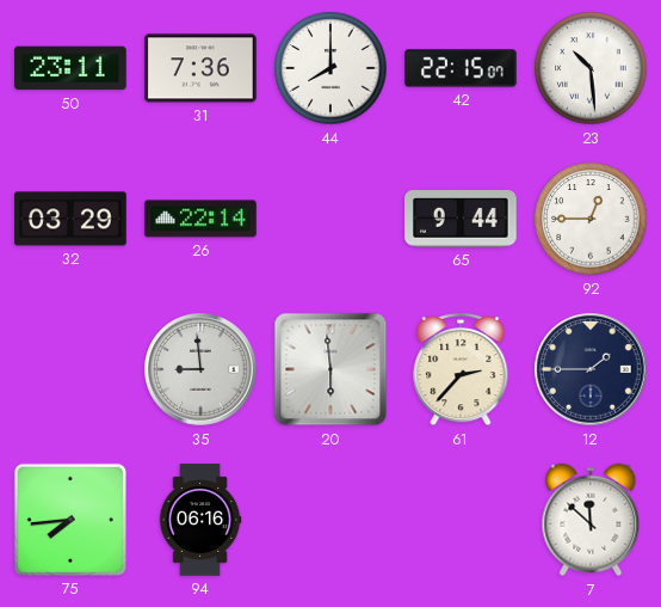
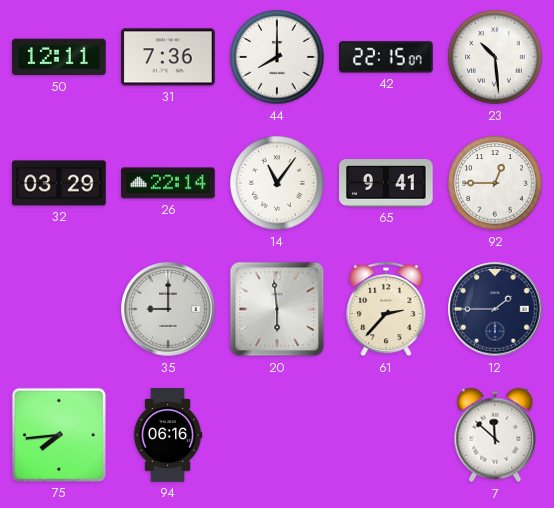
50: 23:11 -> 12:11 (59, 57)
14: none -> 11:06 (277, 183)
65: 9:44 -> 9:41 (386, 183)
35: 8:59 -> 9:00 (168, 309)
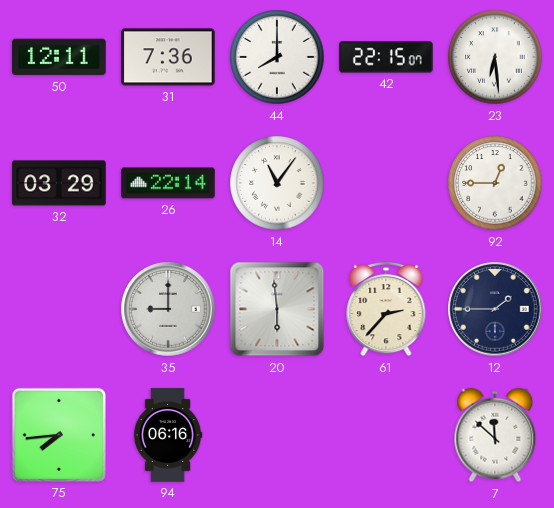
23: 10:29 -> 6:29 (495, 57)
65: 9:41 -> none (386, 183)
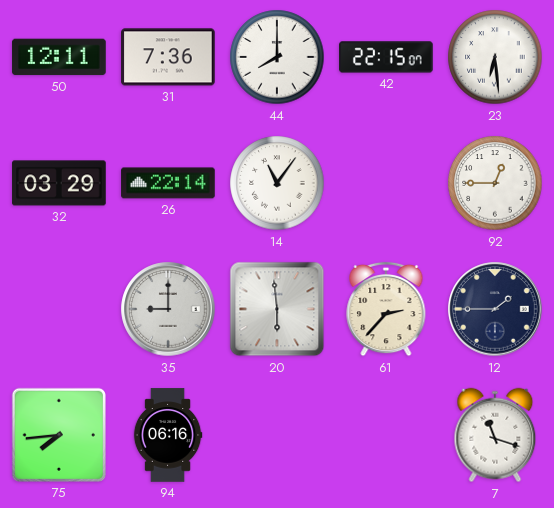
7: 11:52 -> 11:18 (495, 435)
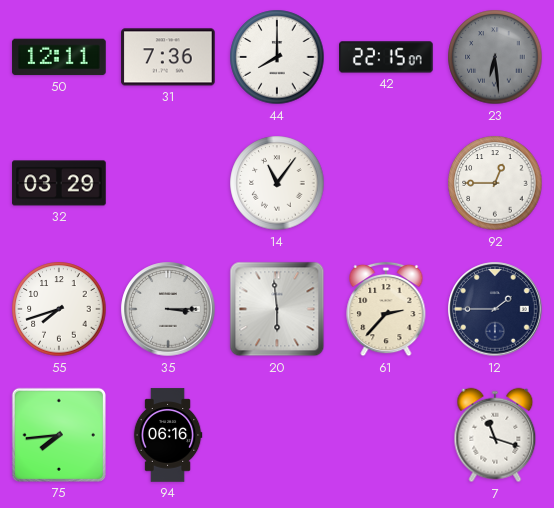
23 dial: white -> grey (495, 57)
26: 22:14 -> none (168, 183)
55: none -> 7:42 (59, 309)
35: 9:00 -> 3:15 (168, 309)
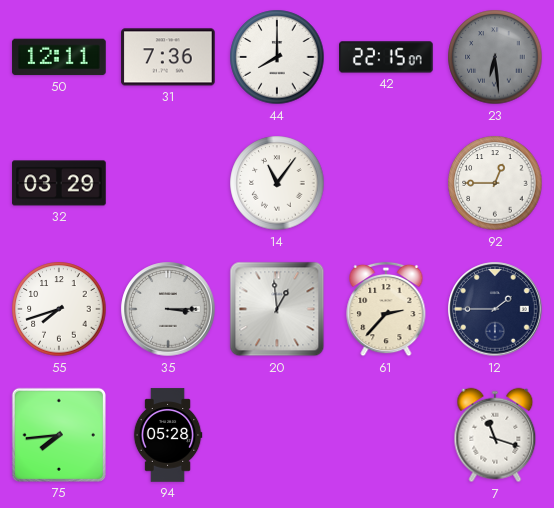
20: 5:59 -> 12:59 (277, 309)
94: 06:16 -> 05:28 (168, 435)
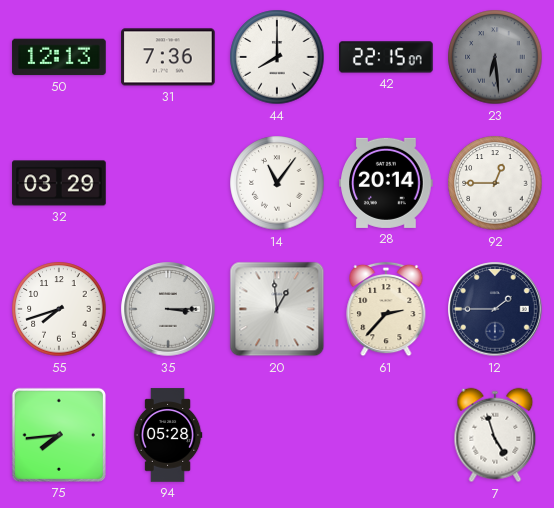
50: 12:11 -> 12:13 (59, 57)
28: none -> 20:14 (386, 183)
7: 11:18 -> 4:57 (495, 435)
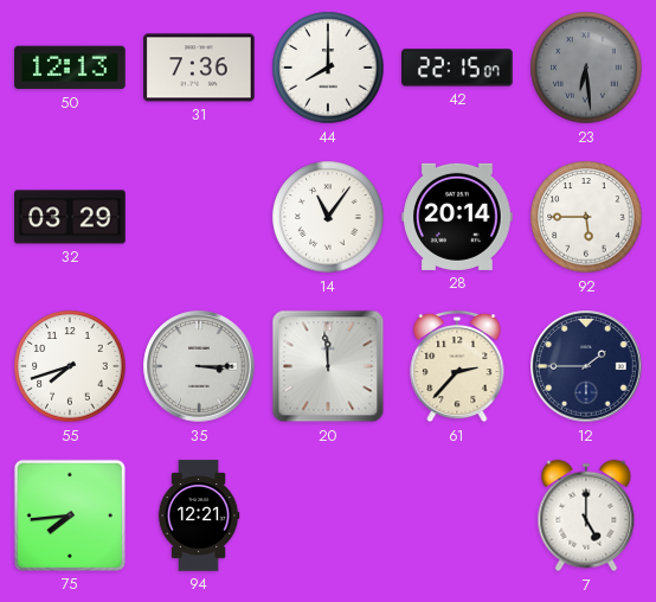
92: 12:45 -> 5:45 (586, 217)
20: 12:59 -> 11:59 (328, 366)
94: 05:28 -> 12:21 (199, 515)
7: 4:57 -> 5:00 (586, 515)
